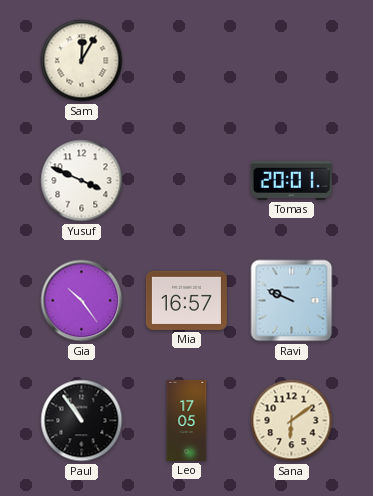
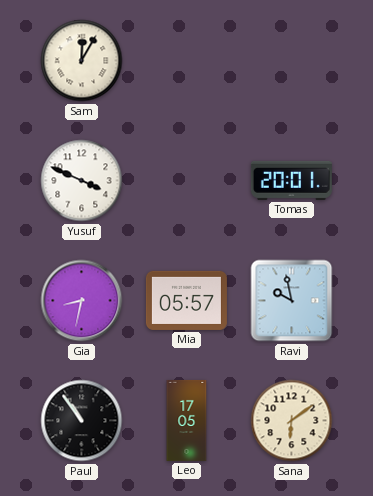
Gia: 10:24 -> 8:32 (82, 301)
Mia: 16:57 -> 05:57 (186, 300)
Ravi: 9:49 -> 9:58 (292, 301)
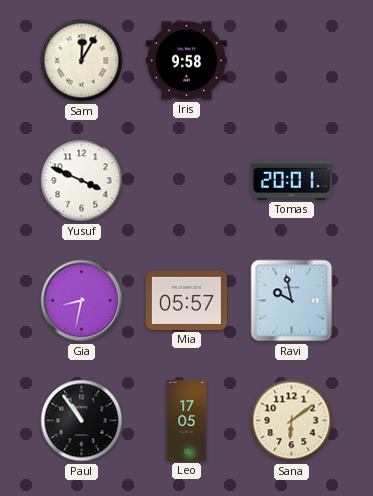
Iris: none -> 9:58 (186, 61)
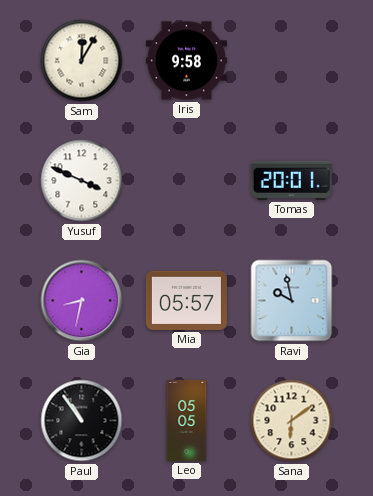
Leo: 17:05 -> 05:05 (187, 420)
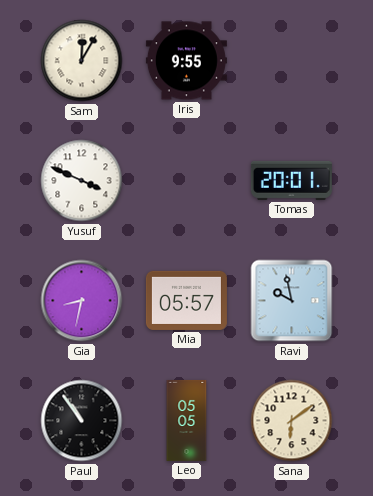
Iris: 9:58 -> 9:55 (186, 61)
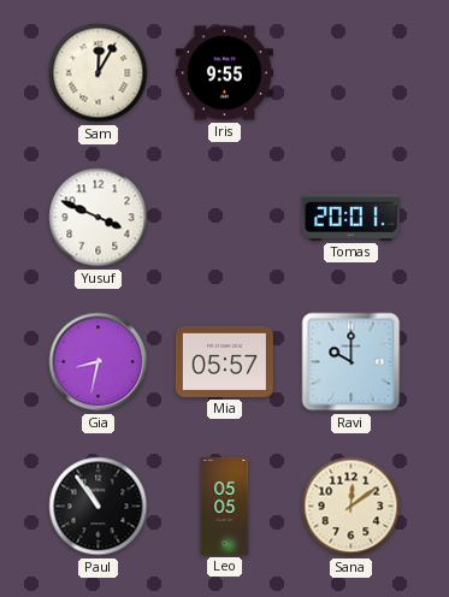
Ravi: 9:58 -> 10:00 (351, 362)
Sana: 6:09 -> 12:09 (351, 507)
